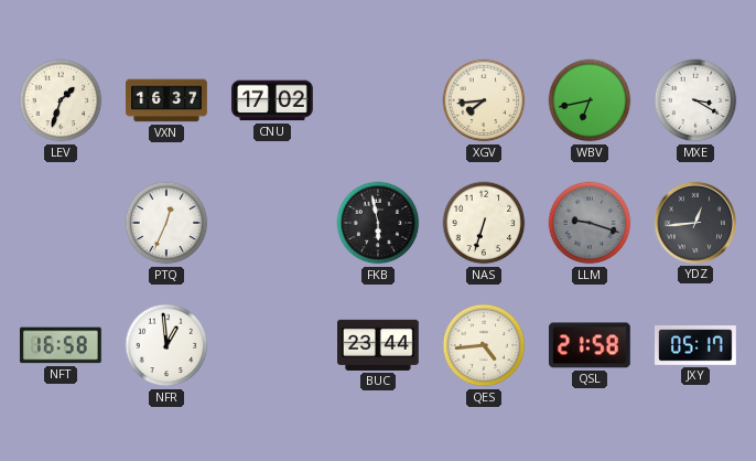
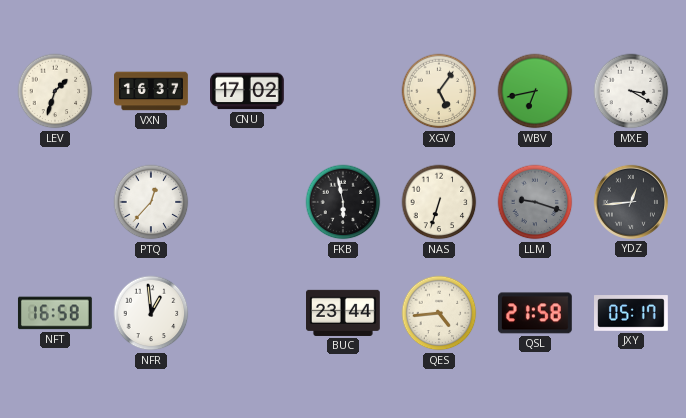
XGV: 7:44 -> 5:06 (439, 91)
PTQ: 12:34 -> 12:37 (151, 202)
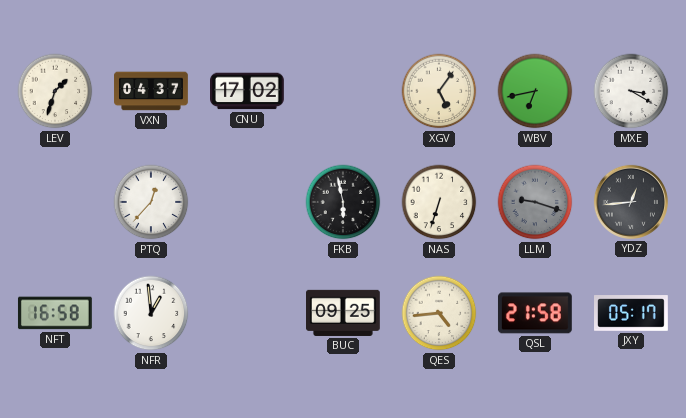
VXN: 16:37 -> 04:37 (151, 91)
BUC: 23:44 -> 09:25 (344, 313)
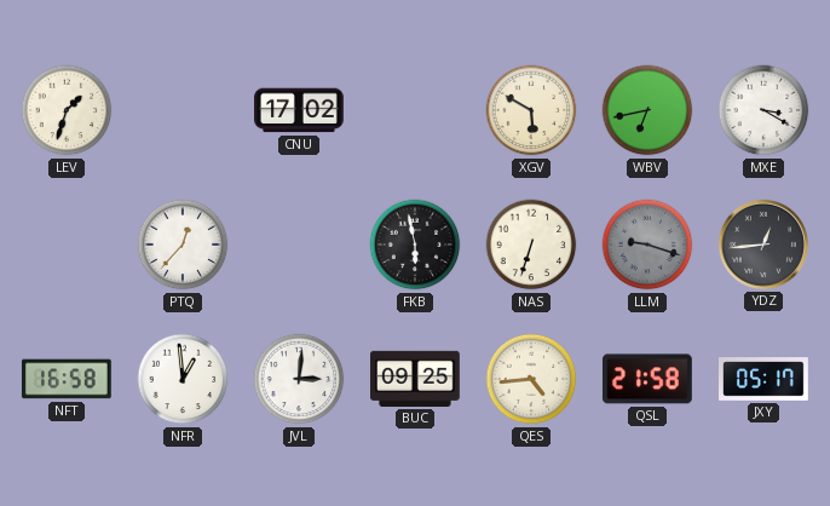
VXN: 04:37 -> none (151, 91)
XGV: 5:06 -> 5:50 (531, 110)
JVL: none -> 3:01 (299, 379)
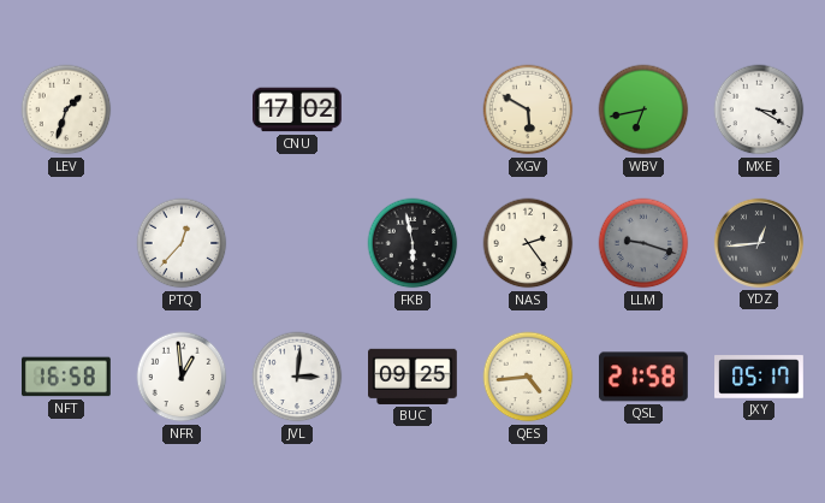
NAS: 6:33 -> 2:24 (528, 243)
